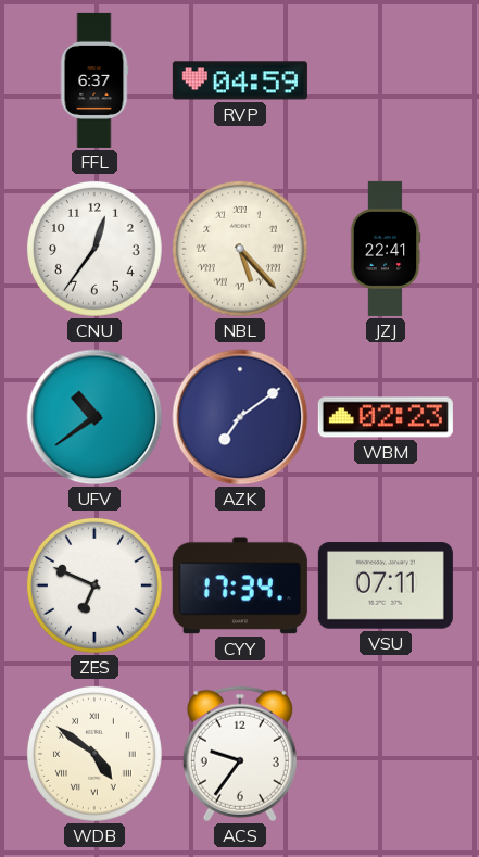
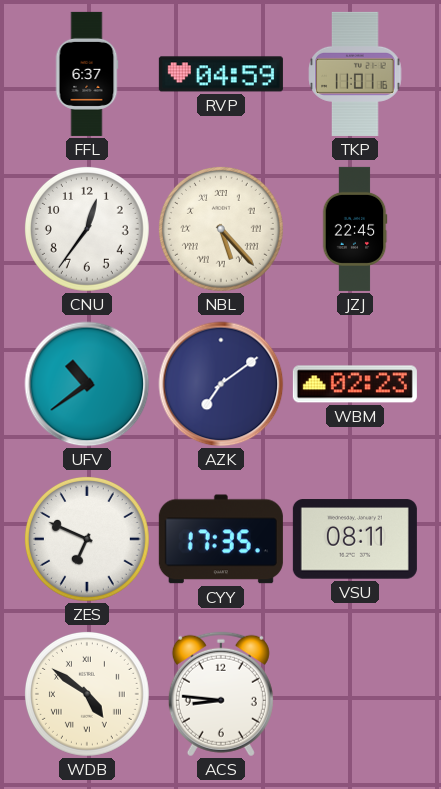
TKP: none -> 11:01 (355, 74)
JZJ: 22:41 -> 22:45 (355, 229)
CYY: 17:34 -> 17:35 (221, 539)
VSU: 07:11 -> 08:11 (355, 539)
ACS: 9:36 -> 8:46 (221, 694)
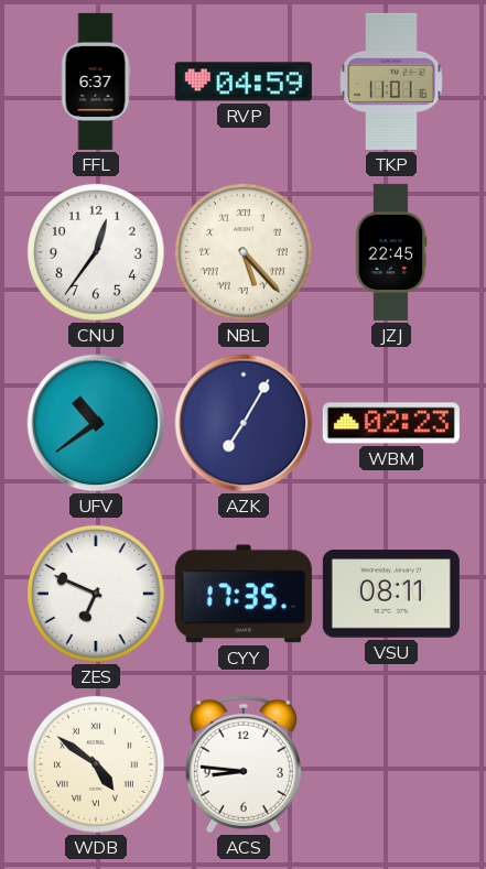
AZK: 7:09 -> 7:05 (244, 423)
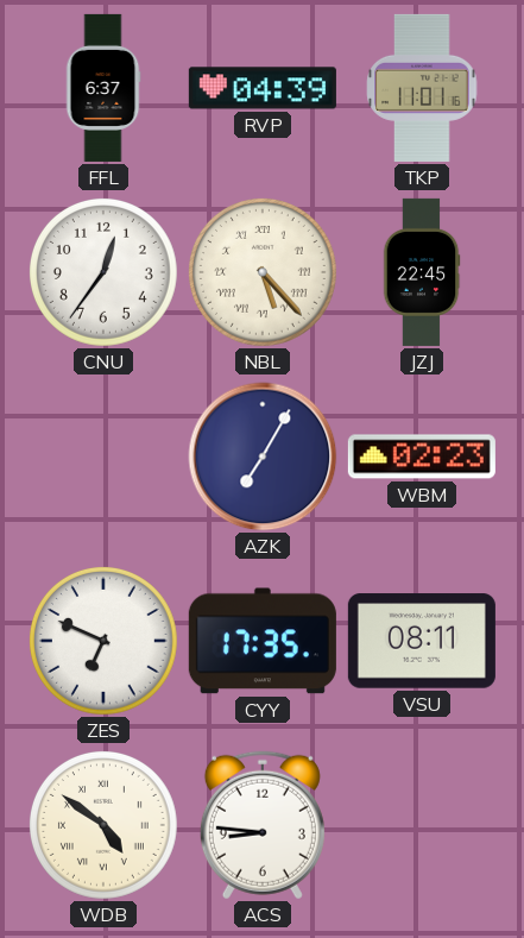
RVP: 04:59 -> 04:39 (263, 88)
UFV: 10:39 -> none (96, 423)
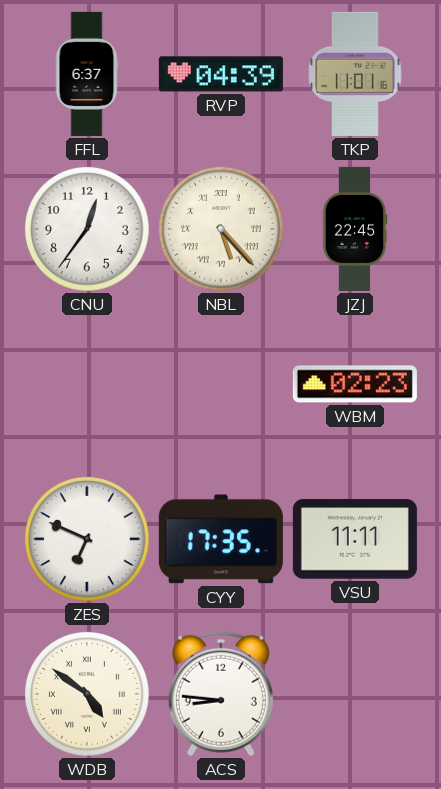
AZK: 7:05 -> none (263, 457)
VSU: 08:11 -> 11:11 (355, 539)
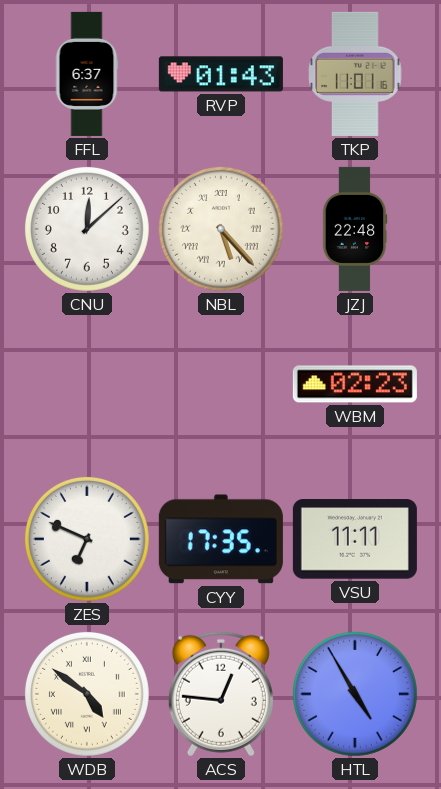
RVP: 04:39 -> 01:43 (221, 74)
CNU: 12:36 -> 12:08 (87, 229)
JZJ: 22:45 -> 22:48 (355, 229)
ACS: 8:46 -> 12:46 (221, 694)
HTL: none -> 4:55 (355, 694)
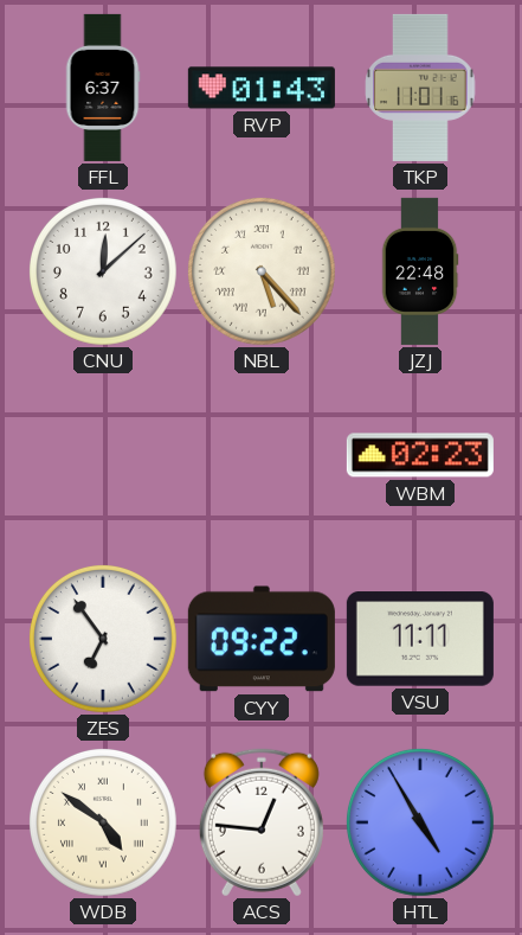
ZES: 6:49 -> 6:54 (103, 639)
CYY: 17:35 -> 09:22 (262, 639)
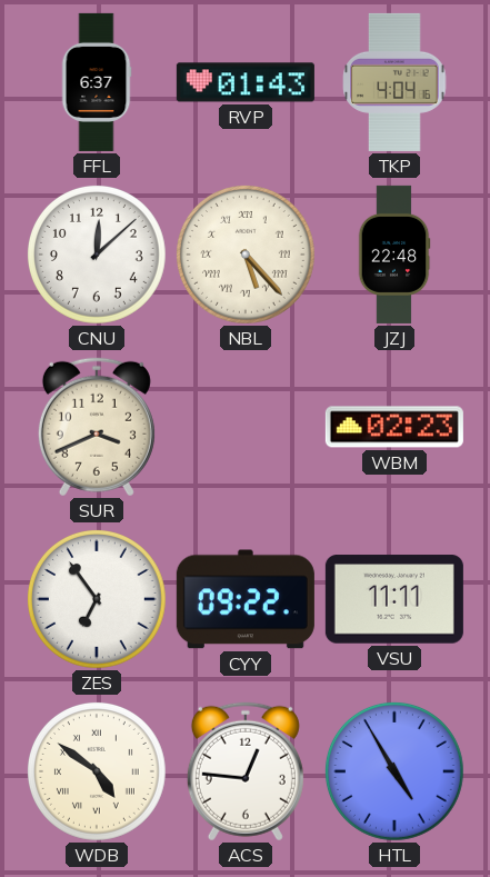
TKP: 11:01 -> 4:04 (394, 82)
SUR: none -> 3:41 (97, 427)
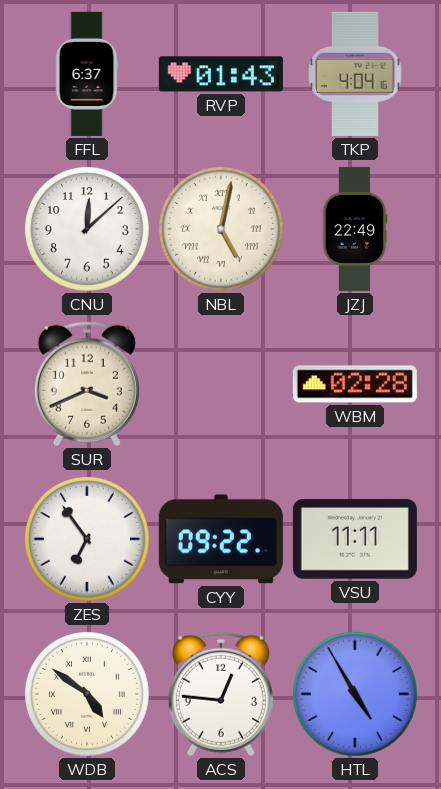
NBL: 5:23 -> 5:02 (221, 229)
JZJ: 22:48 -> 22:49 (355, 229)
WBM: 02:23 -> 02:28 (355, 384)
